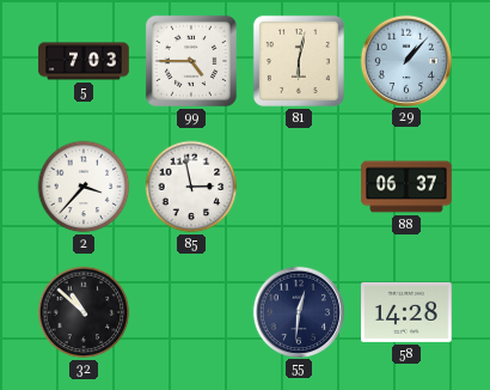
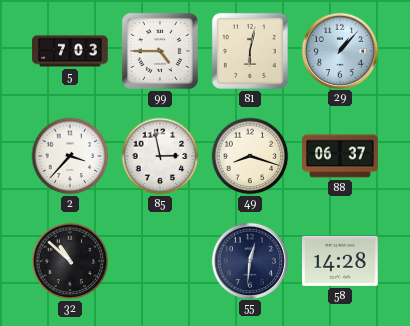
49: none -> 8:18 (250, 156)
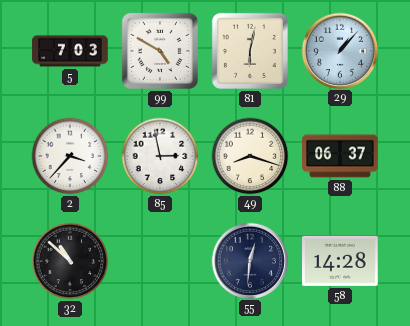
99: 4:45 -> 4:50 (160, 51)
